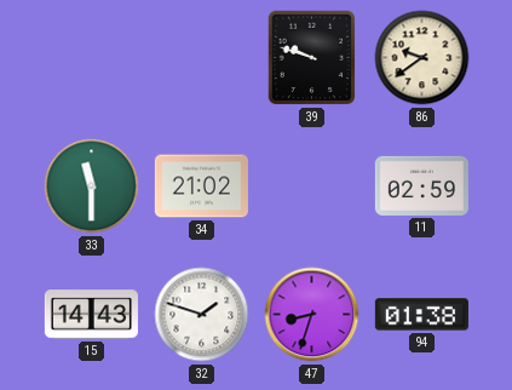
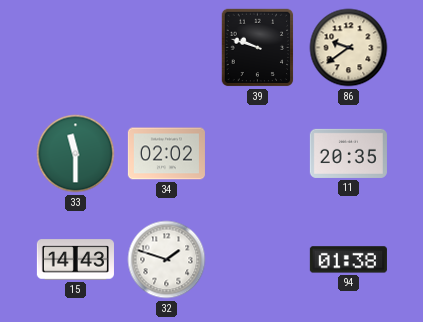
34: 21:02 -> 02:02 (166, 154)
11: 02:59 -> 20:35 (348, 153)
47: 8:33 -> none (312, 315)
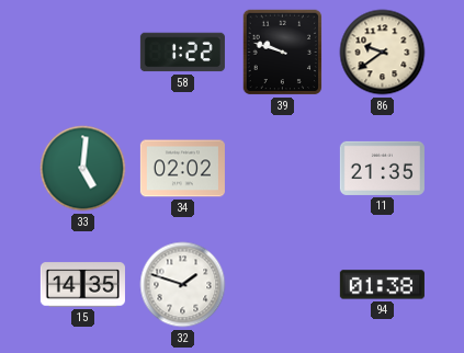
58: none -> 1:22 (182, 53)
33: 11:30 -> 5:01 (83, 169)
11: 20:35 -> 21:35 (382, 168)
15: 14:43 -> 14:35 (82, 285)
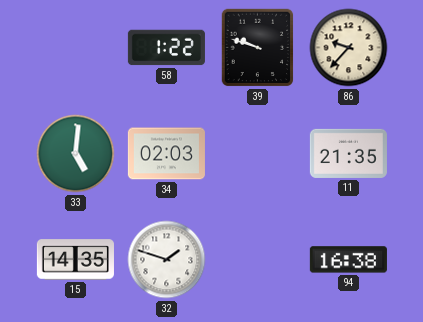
86: 9:39 -> 9:37 (349, 48)
34: 02:02 -> 02:03 (166, 154)
94: 01:38 -> 16:38 (348, 260)
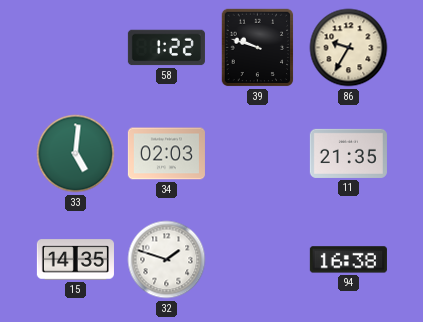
86: 9:37 -> 9:35 (349, 48)
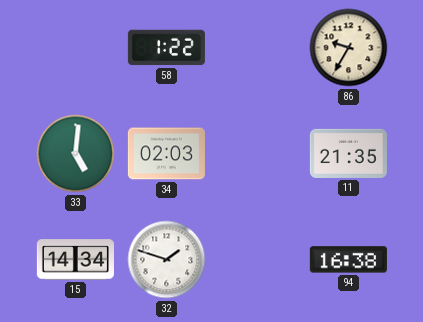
39: 9:48 -> none (258, 48)
15: 14:35 -> 14:34 (75, 260)
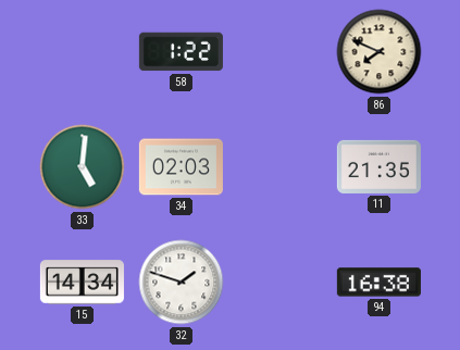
86: 9:35 -> 7:49 (380, 52)
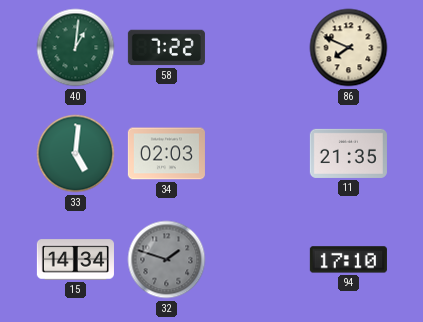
40: none -> 1:01 (76, 48)
58: 1:22 -> 7:22 (166, 48)
32 dial: white -> grey (167, 260)
94: 16:38 -> 17:10 (348, 260)
